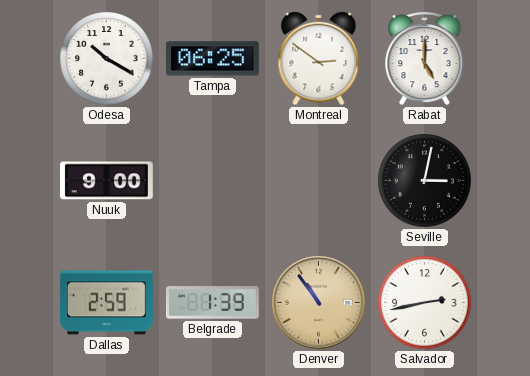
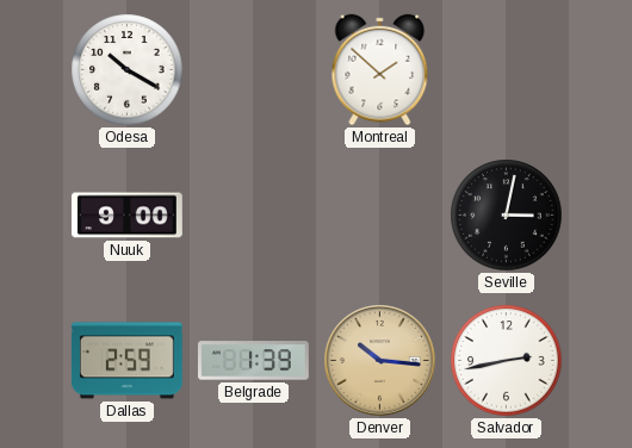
Tampa: 06:25 -> none (212, 59)
Montreal: 2:51 -> 1:52 (380, 70)
Rabat: 5:00 -> none (425, 58)
Denver: 10:54 -> 10:16 (380, 361)
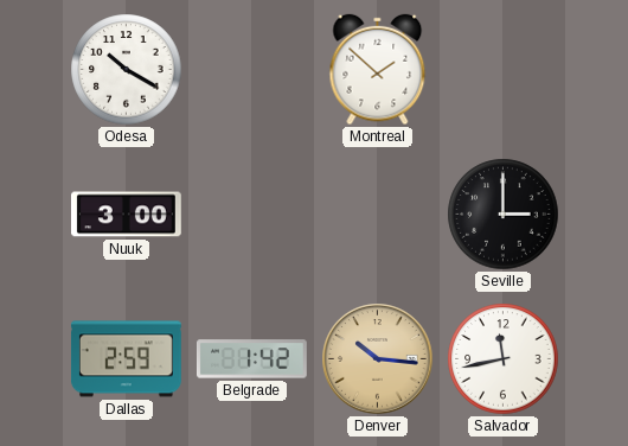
Nuuk: 9:00 -> 3:00 (126, 215)
Seville: 3:02 -> 3:00 (504, 215)
Belgrade: 1:39 -> 1:42 (252, 359)
Salvador: 2:43 -> 11:43 (504, 359)
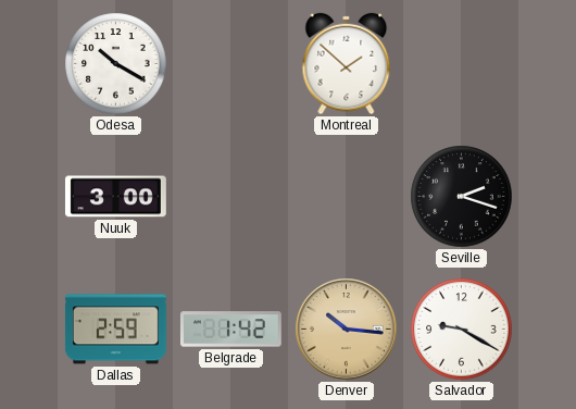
Seville: 3:00 -> 2:18 (462, 197)
Salvador: 11:43 -> 9:20 (462, 330)
